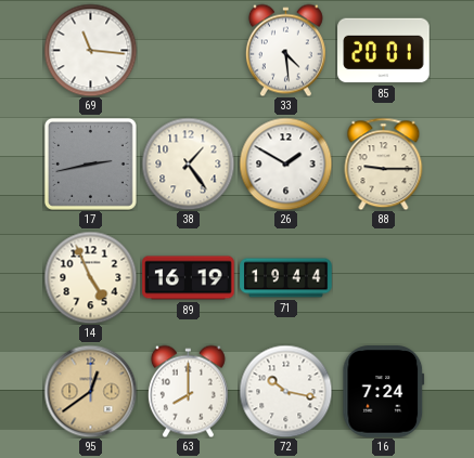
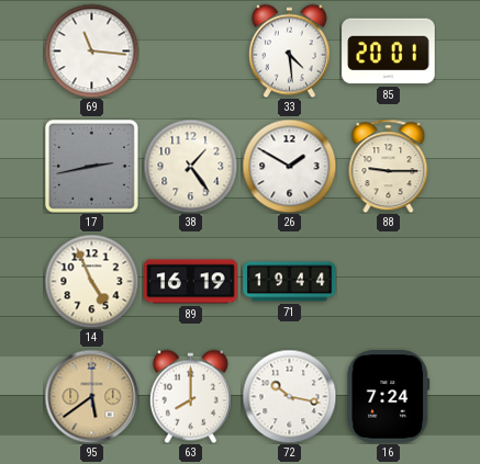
95: 12:39 -> 5:39 (91, 396)
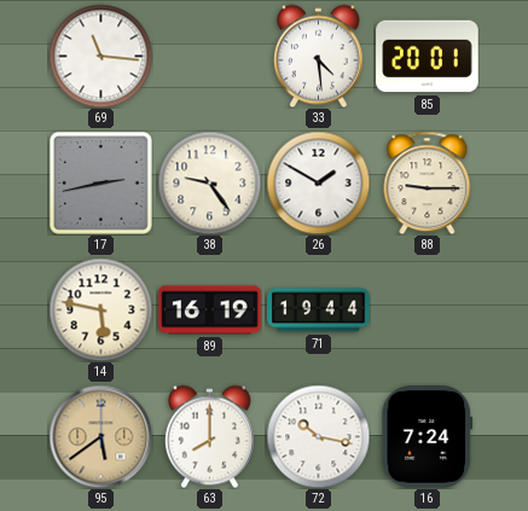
38: 1:24 -> 9:24 (209, 182)
14: 4:56 -> 5:47 (100, 309)
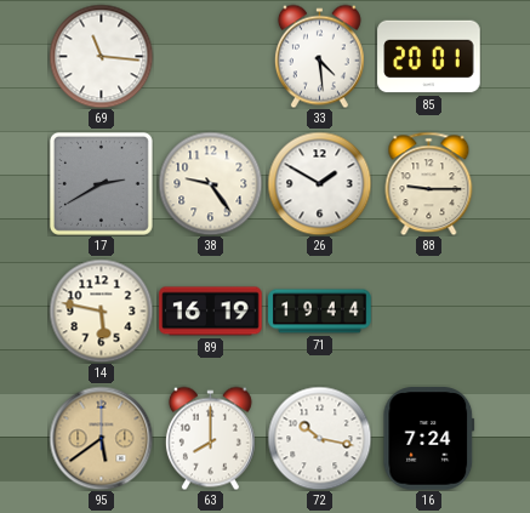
17: 2:43 -> 2:40 (101, 183)
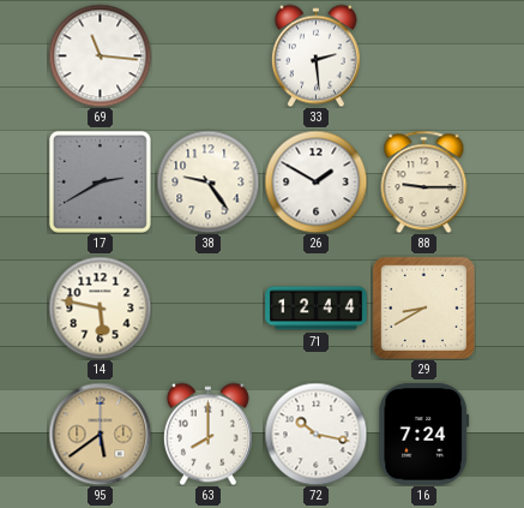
33: 4:29 -> 2:29 (315, 55)
85: 20:01 -> none (429, 57)
89: 16:19 -> none (211, 312)
71: 19:44 -> 12:44 (317, 309)
29: none -> 8:40 (423, 307)
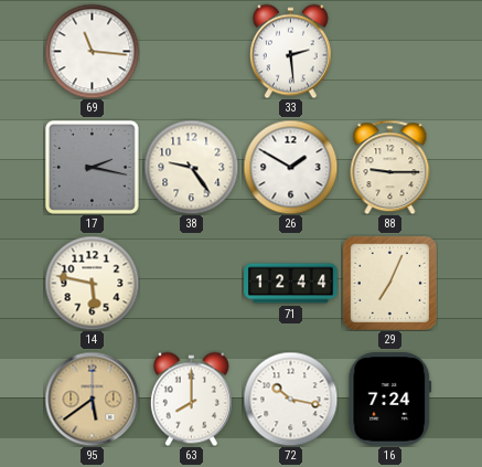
17: 2:40 -> 2:17 (92, 167)
29: 8:40 -> 7:04 (389, 283)
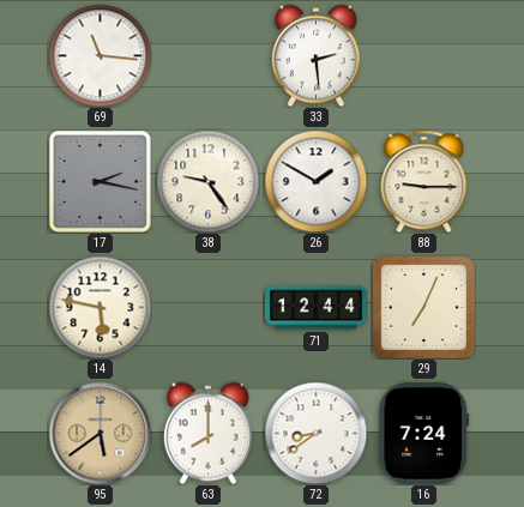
72: 10:17 -> 8:39 (315, 433)
